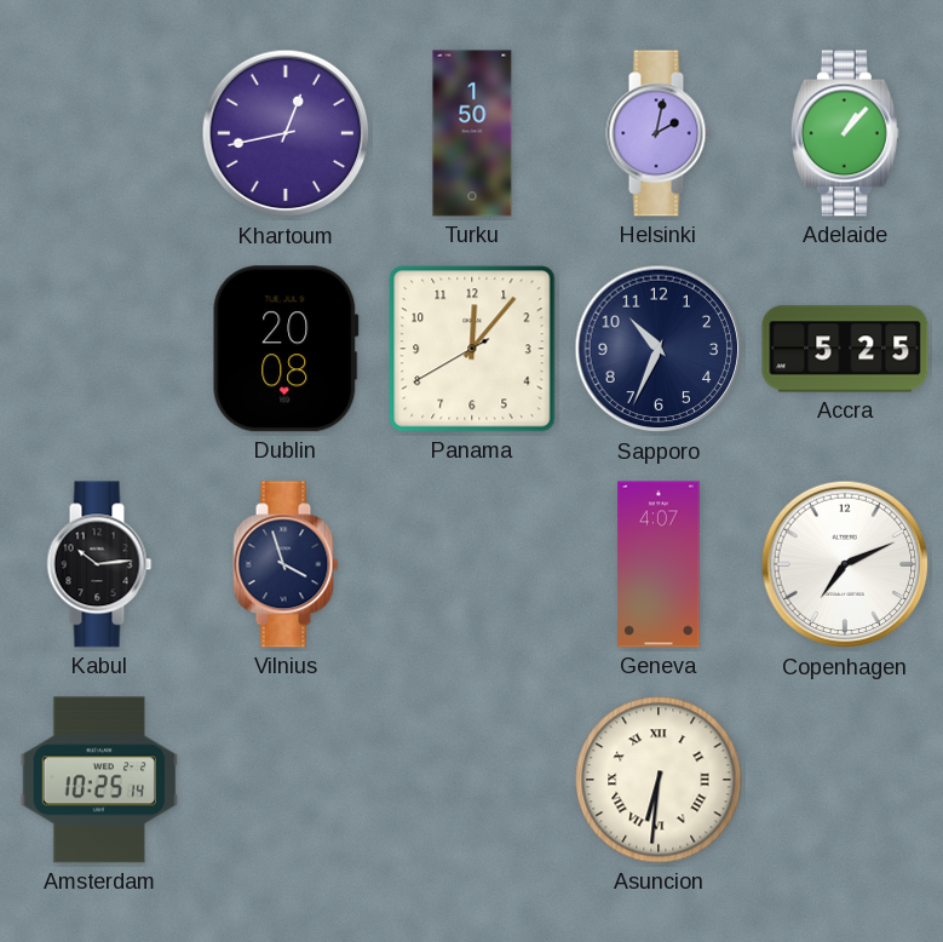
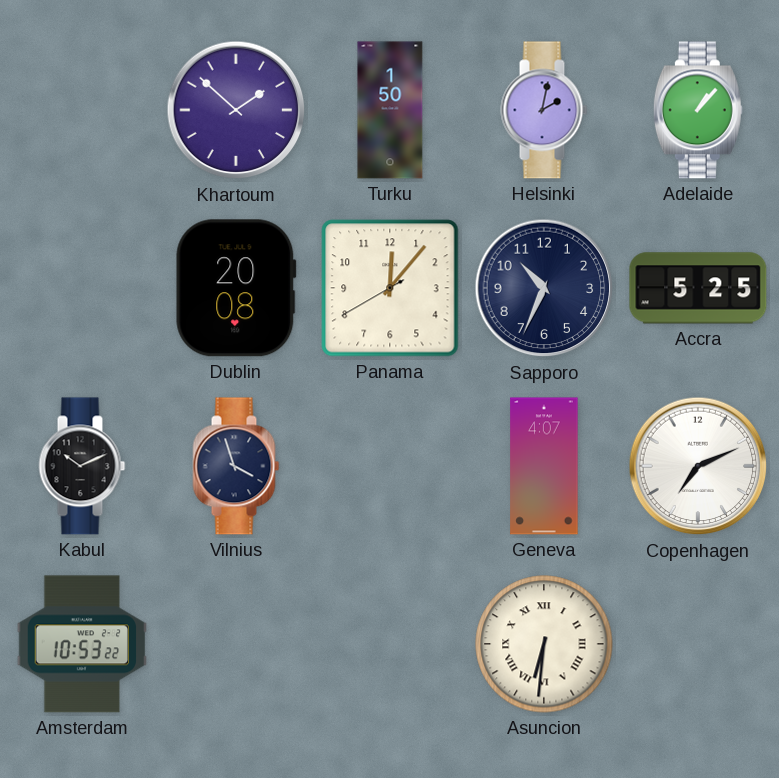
Khartoum: 12:43 -> 1:52 (236, 110)
Kabul: 10:14 -> 10:11 (82, 466)
Amsterdam: 10:25 -> 10:53 (82, 644)
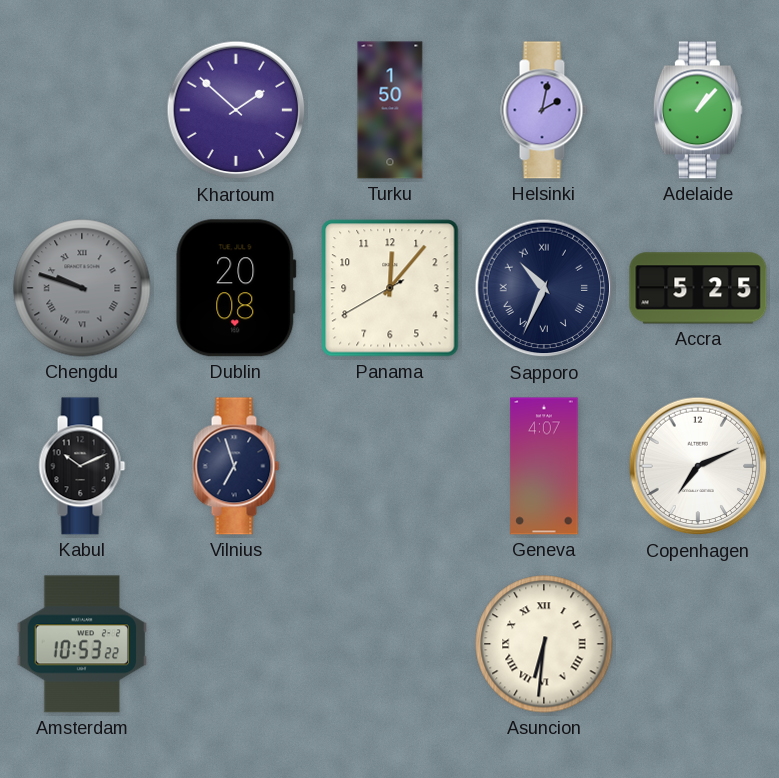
Chengdu: none -> 9:48 (82, 288)
Sapporo numerals: Arabic -> Roman (544, 288)
Vilnius: 3:57 -> 6:57 (236, 466)
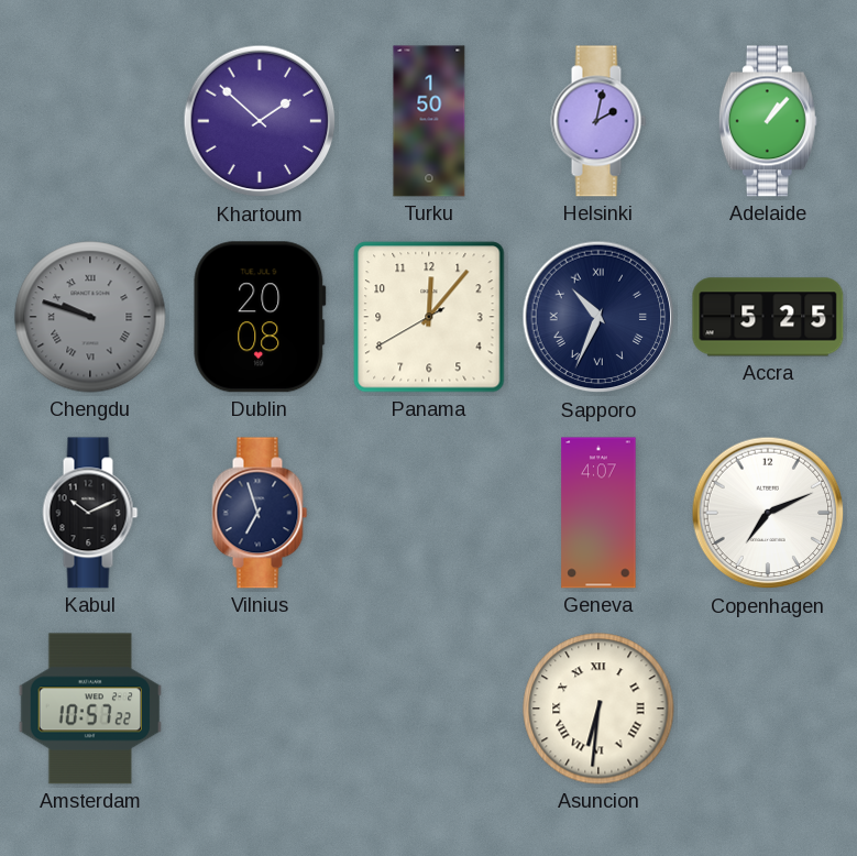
Amsterdam: 10:53 -> 10:57 (90, 709)
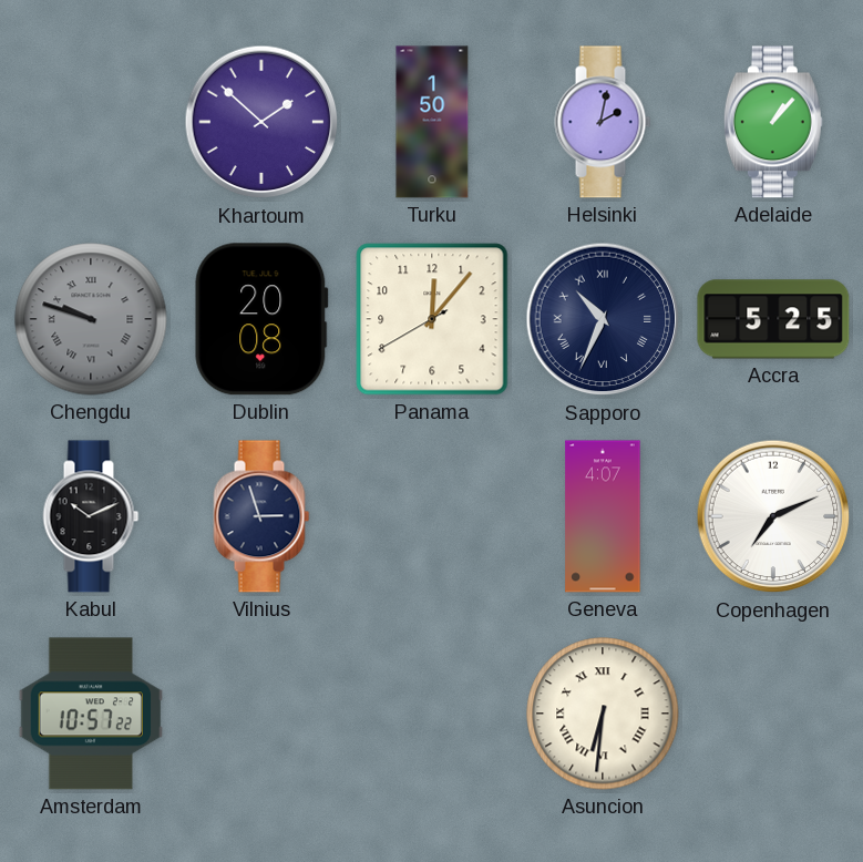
Vilnius: 6:57 -> 2:57 (261, 516)
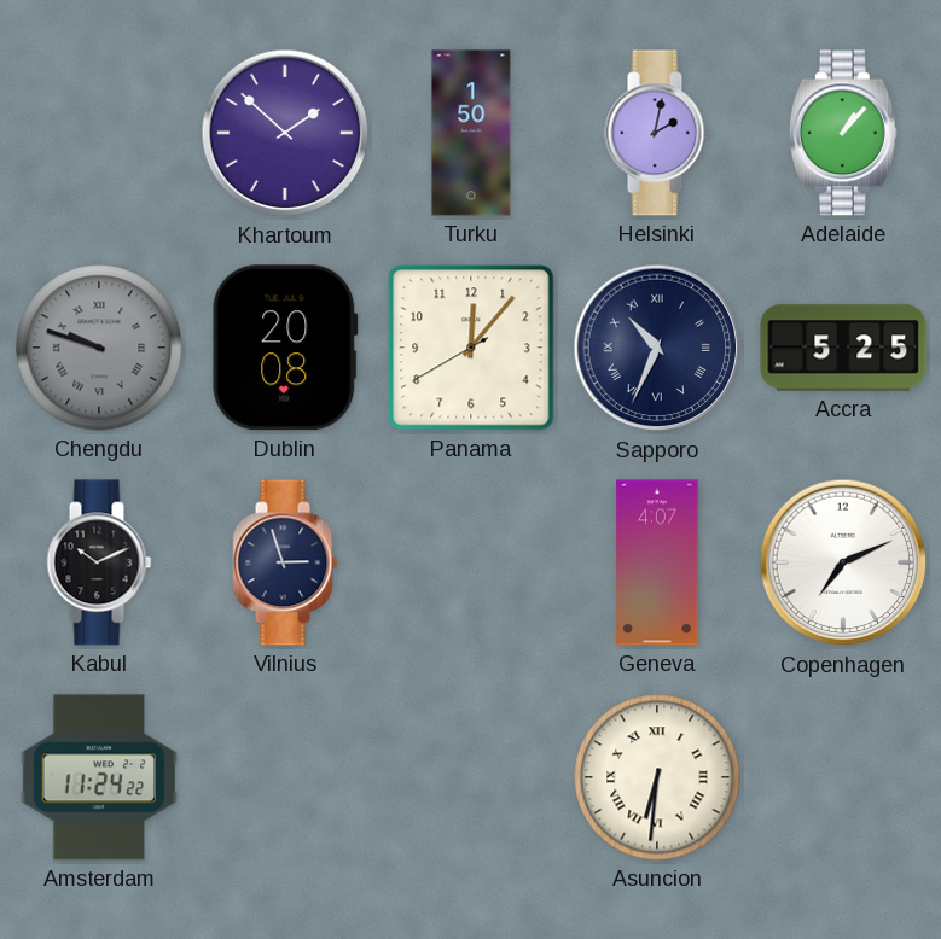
Amsterdam: 10:57 -> 11:24 (99, 777)
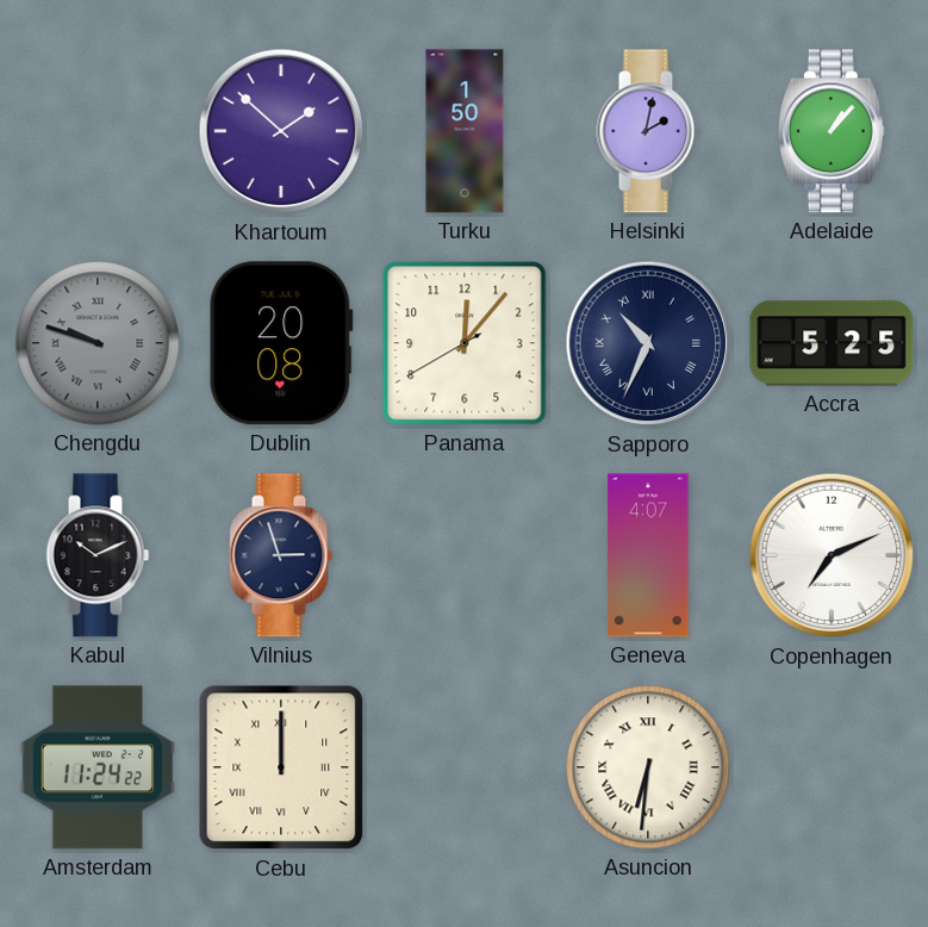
Cebu: none -> 12:00 (281, 767)
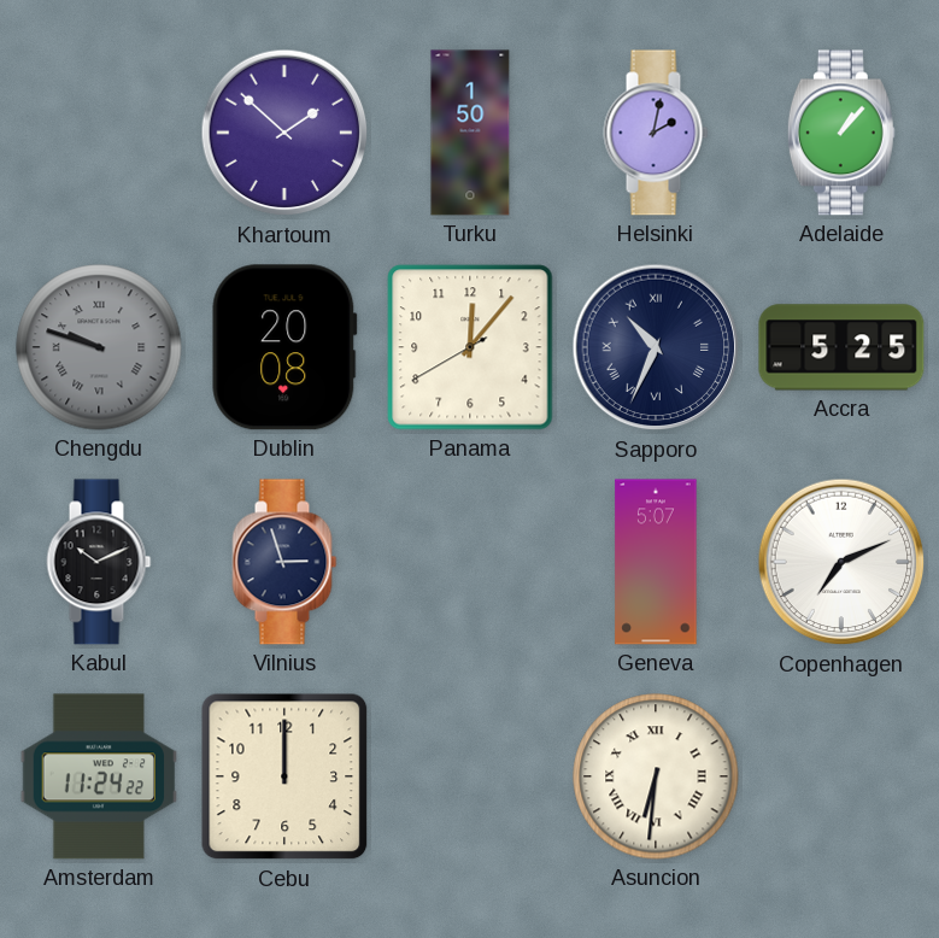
Geneva: 4:07 -> 5:07 (656, 562)
Cebu numerals: Roman -> Arabic (284, 776)
